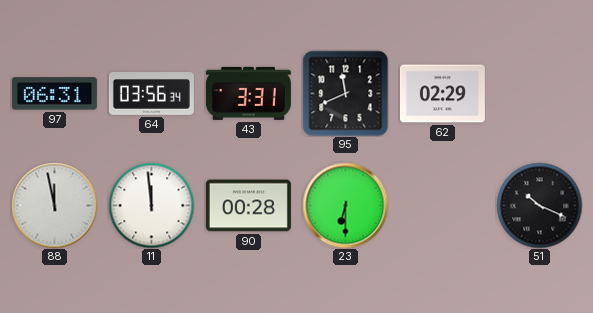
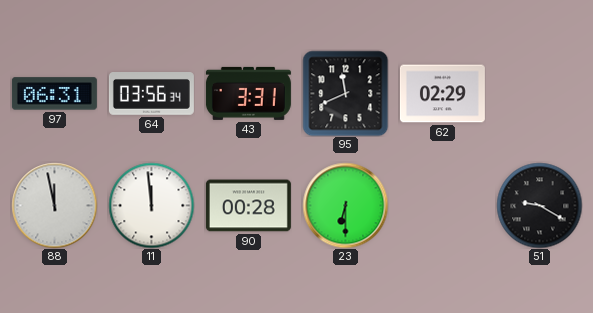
51: 10:19 -> 9:20 (539, 205)
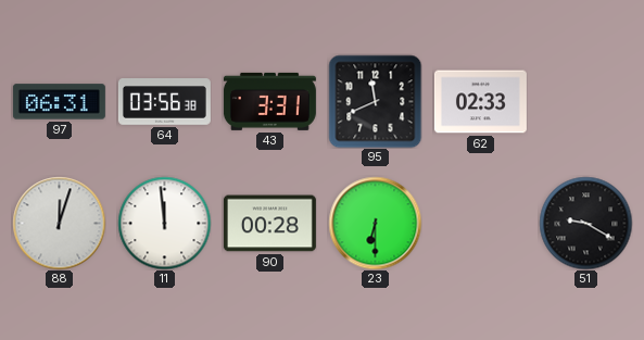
64: 03:56:34 -> 03:56:38 (164, 102)
62: 02:29 -> 02:33 (480, 102)
88: 11:58 -> 12:03 (59, 223)
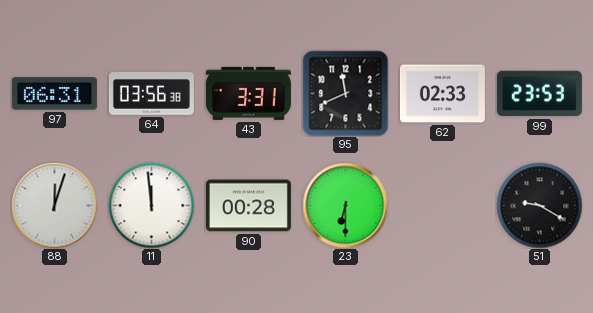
99: none -> 23:53 (539, 94)
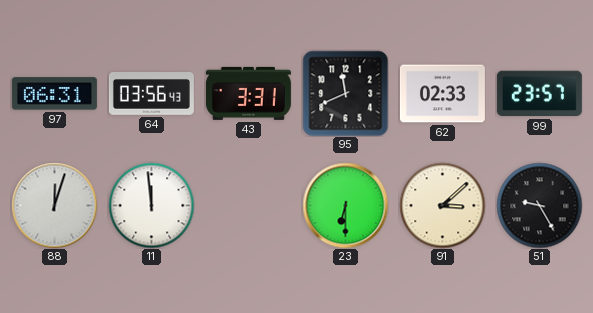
64: 03:56:38 -> 03:56:43 (151, 94)
99: 23:53 -> 23:57 (539, 94)
90: 00:28 -> none (248, 206)
91: none -> 3:08 (442, 205)
51: 9:20 -> 9:25 (539, 205)
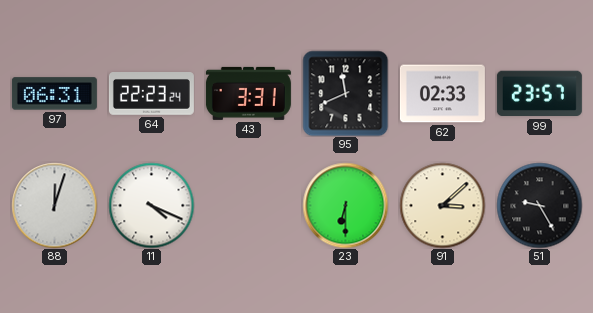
64: 03:56 -> 22:23 (151, 94)
11: 11:59 -> 4:19 (151, 205)
